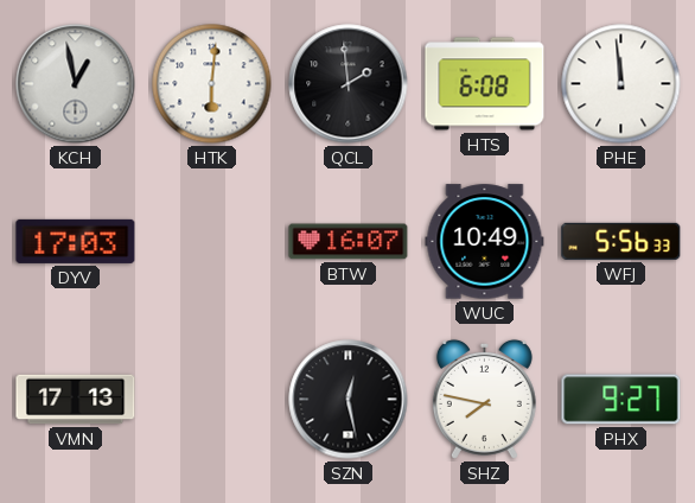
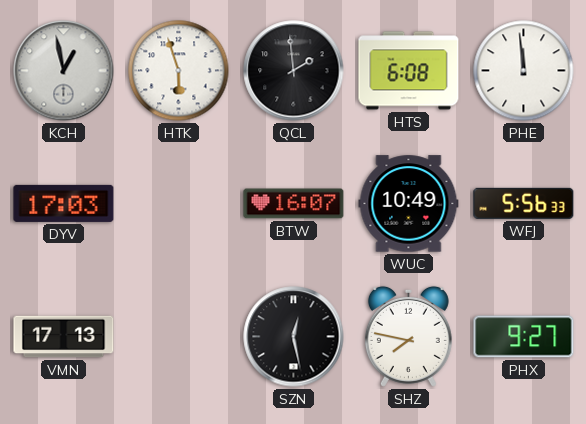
HTK: 6:01 -> 5:57 (179, 71)
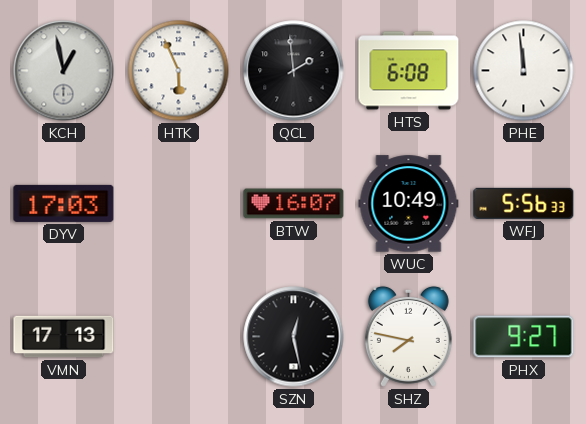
HTK: 5:57 -> 5:56 (179, 71)
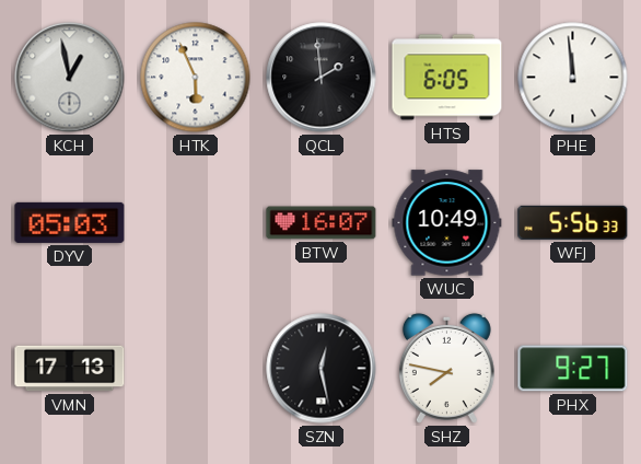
HTS: 6:08 -> 6:05 (447, 78)
DYV: 17:03 -> 05:03 (70, 222)
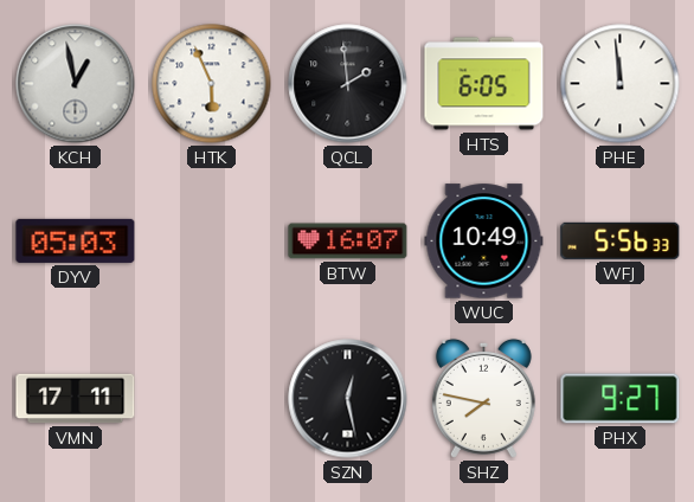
VMN: 17:13 -> 17:11 (76, 399)
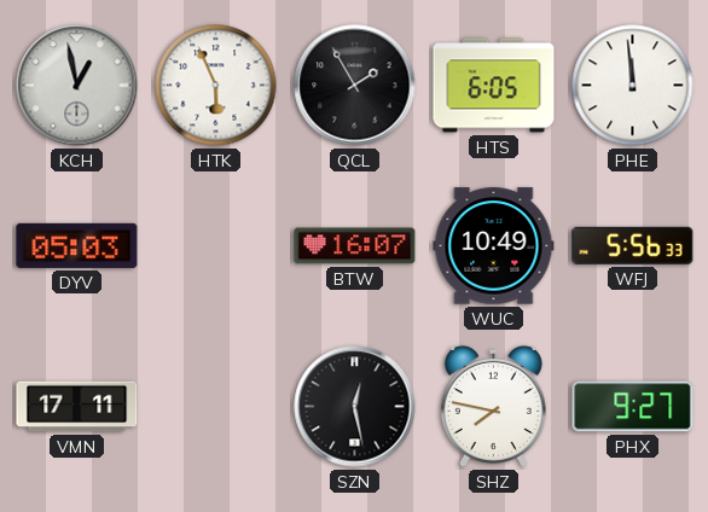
QCL: 1:59 -> 1:55 (355, 86)
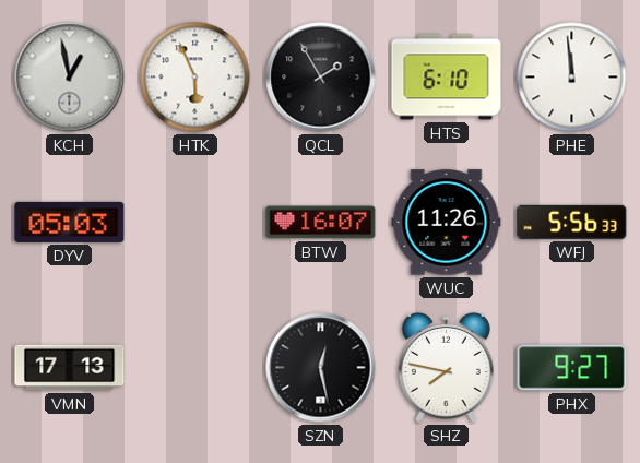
HTS: 6:05 -> 6:10 (447, 78)
WUC: 10:49 -> 11:26 (447, 223)
VMN: 17:11 -> 17:13 (70, 368)
